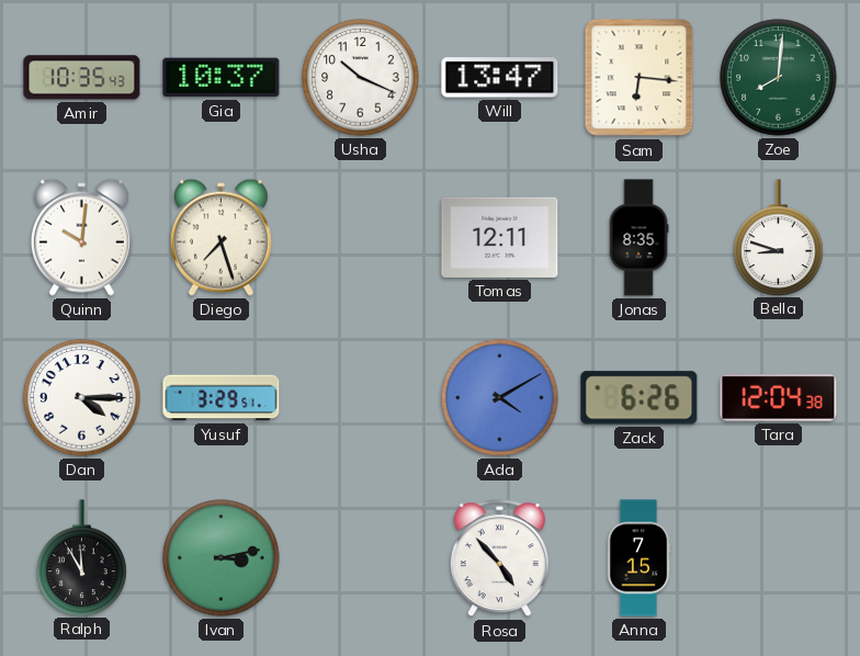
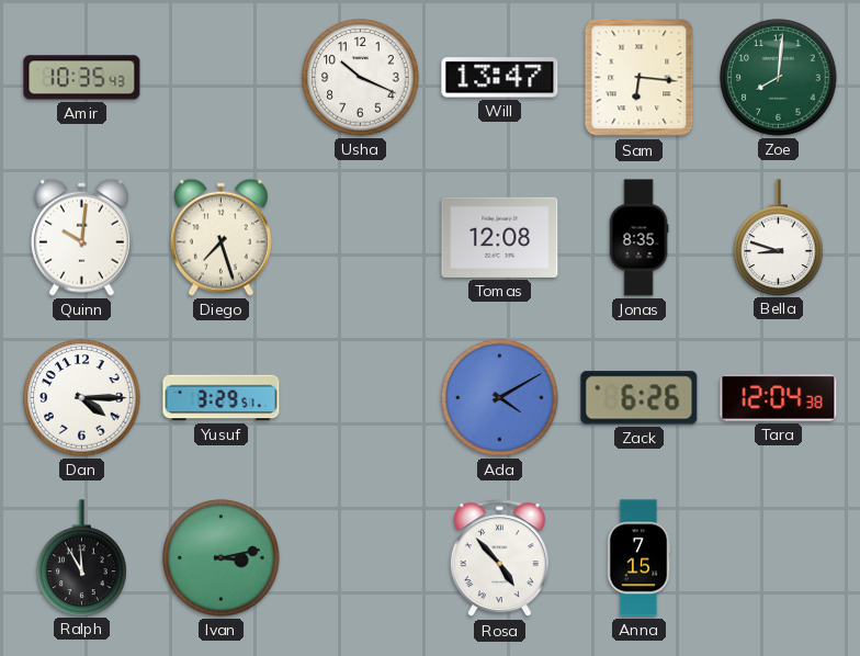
Gia: 10:37 -> none (222, 78)
Tomas: 12:11 -> 12:08 (500, 237)
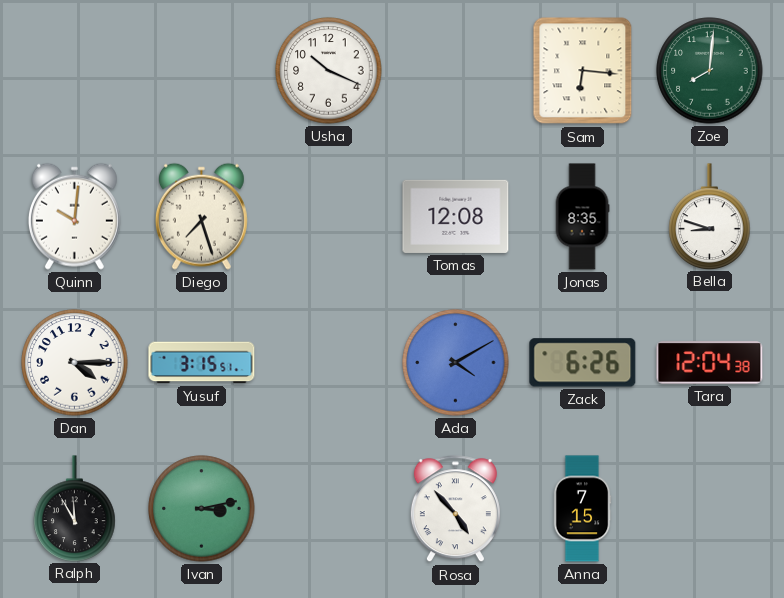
Amir: 10:35 -> none (82, 78)
Will: 13:47 -> none (500, 78)
Yusuf: 3:29 -> 3:15 (202, 363)
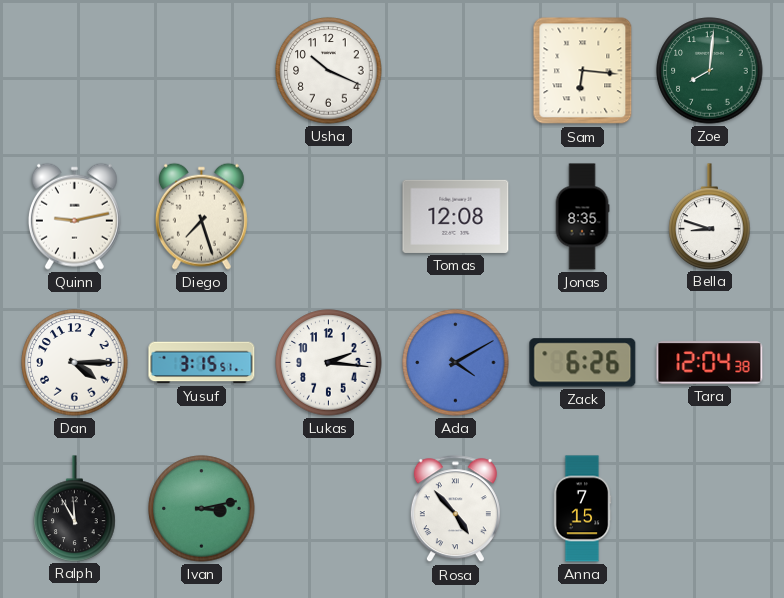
Quinn: 10:01 -> 9:13 (74, 216)
Lukas: none -> 2:16 (329, 363)
